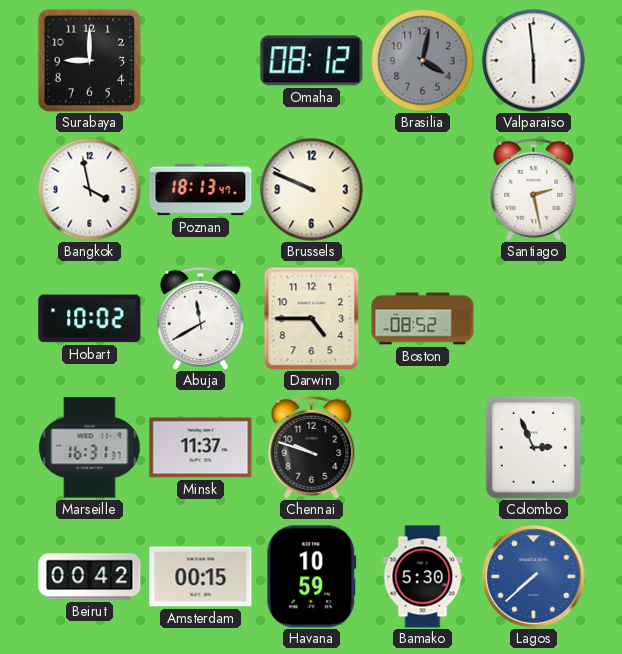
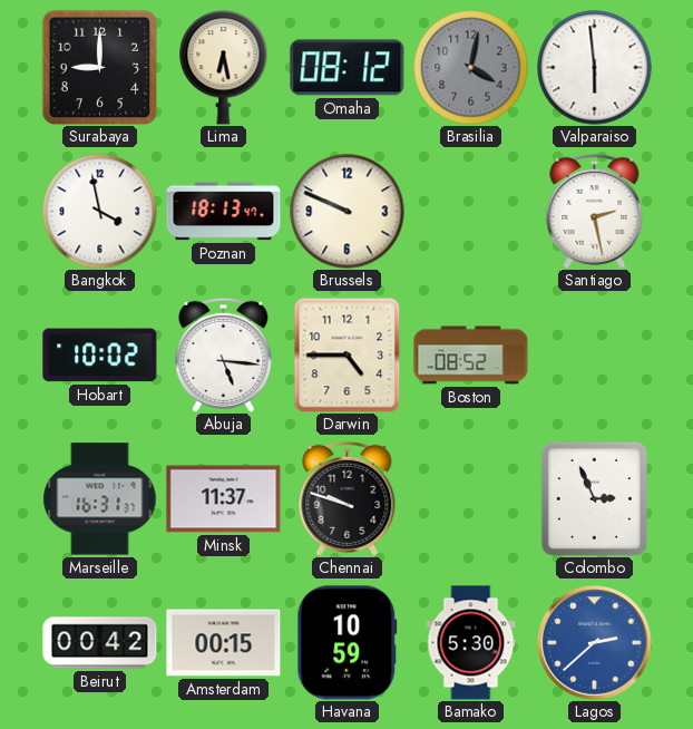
Lima: none -> 6:28 (224, 68)
Abuja: 11:40 -> 5:16 (224, 354)
Lagos: 7:38 -> 2:38 (595, 643)
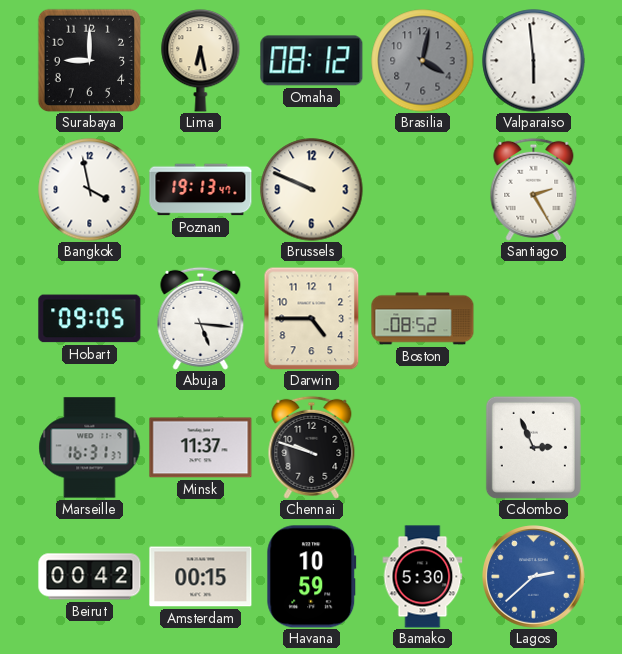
Poznan: 18:13 -> 19:13 (201, 190)
Santiago: 2:28 -> 2:25 (534, 189)
Hobart: 10:02 -> 09:05 (90, 319)
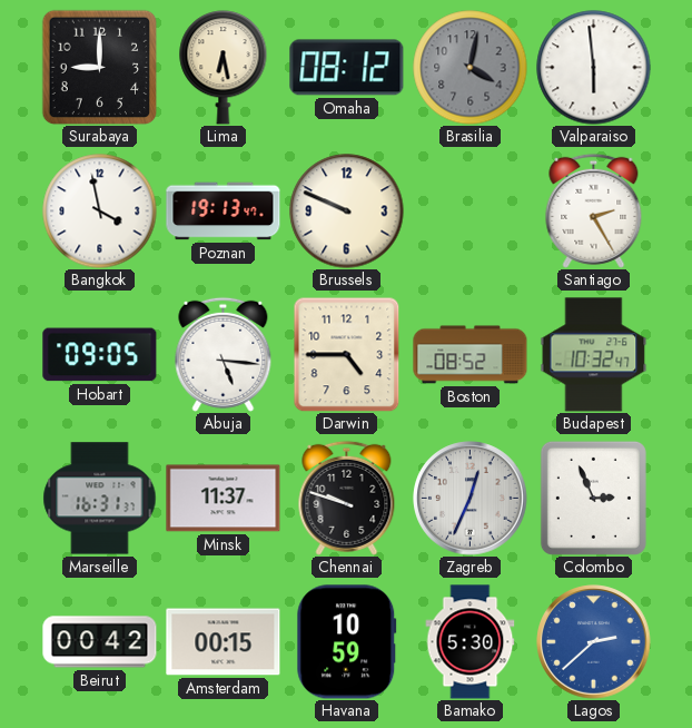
Budapest: none -> 10:32 (594, 355)
Zagreb: none -> 12:34 (471, 499)
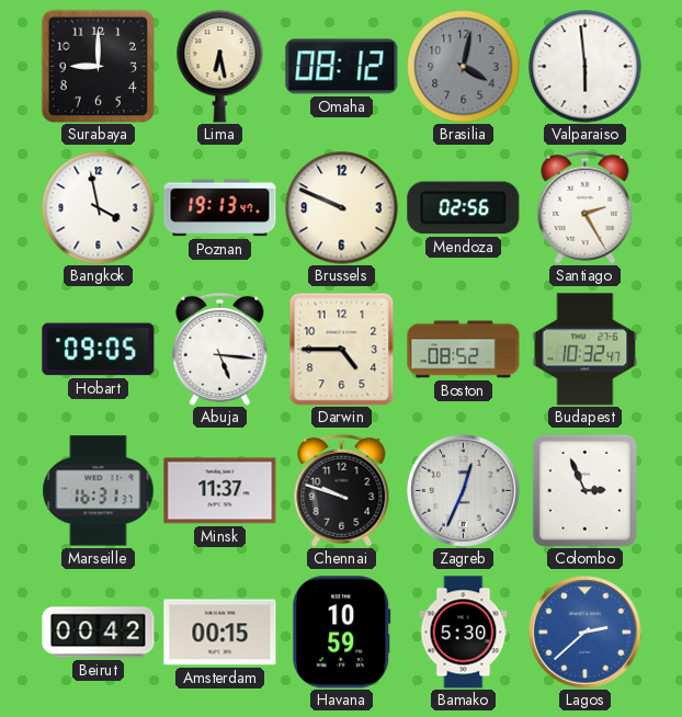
Mendoza: none -> 02:56 (464, 208)
